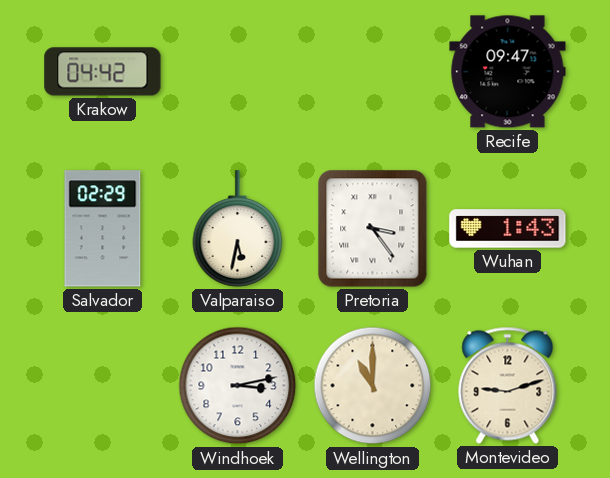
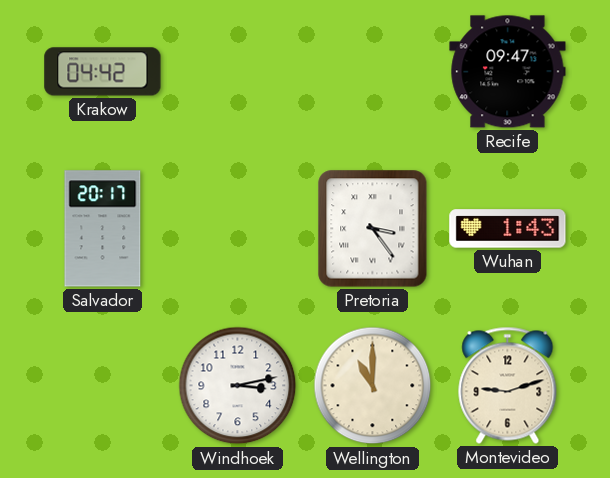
Salvador: 02:29 -> 20:17 (103, 229)
Valparaiso: 5:32 -> none (238, 229)
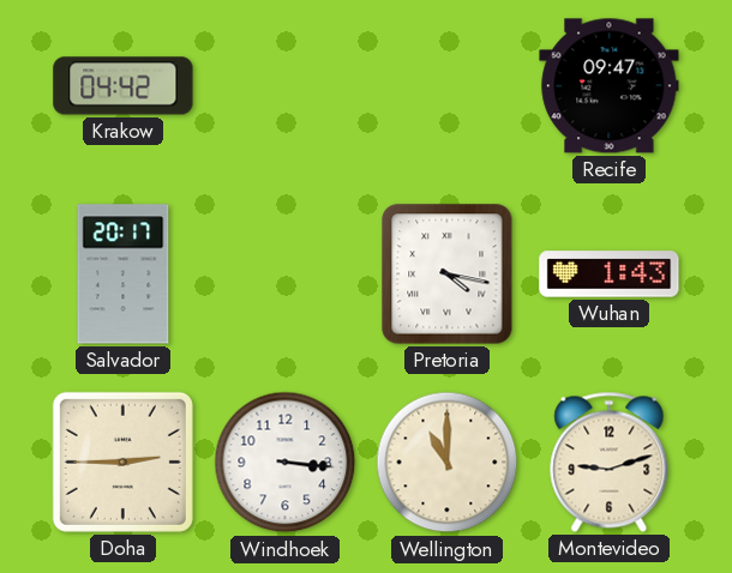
Pretoria: 3:24 -> 4:17 (448, 275)
Doha: none -> 2:45 (122, 462)
Windhoek: 3:13 -> 3:16 (286, 463)
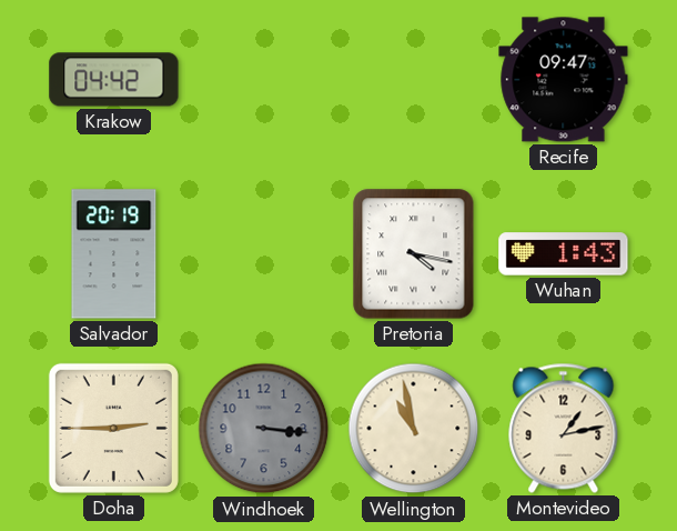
Salvador: 20:17 -> 20:19 (114, 254)
Windhoek dial: white -> grey (264, 429)
Wellington: 11:00 -> 10:58 (414, 429)
Montevideo: 9:12 -> 1:13 (564, 428)
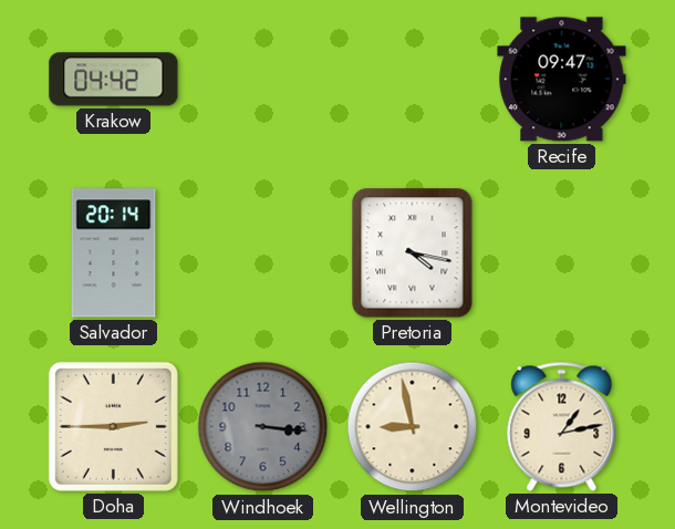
Salvador: 20:19 -> 20:14 (114, 253)
Wuhan: 1:43 -> none (564, 254)
Wellington: 10:58 -> 8:58 (413, 427)
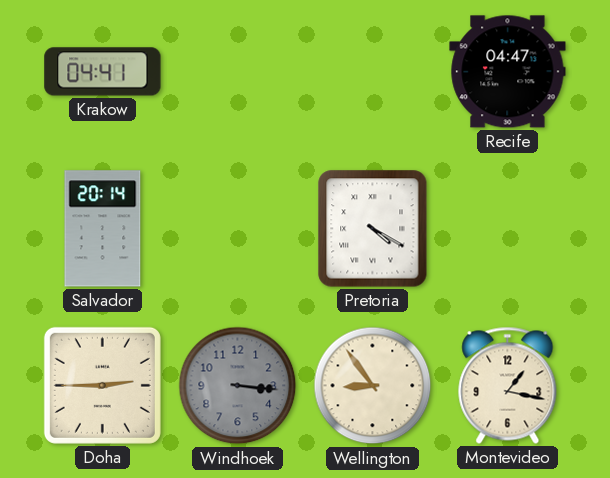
Krakow: 04:42 -> 04:41 (103, 72)
Recife: 09:47 -> 04:47 (508, 72)
Pretoria: 4:17 -> 4:20 (373, 229)
Wellington: 8:58 -> 8:54 (373, 386)
Montevideo: 1:13 -> 1:17 (508, 385)
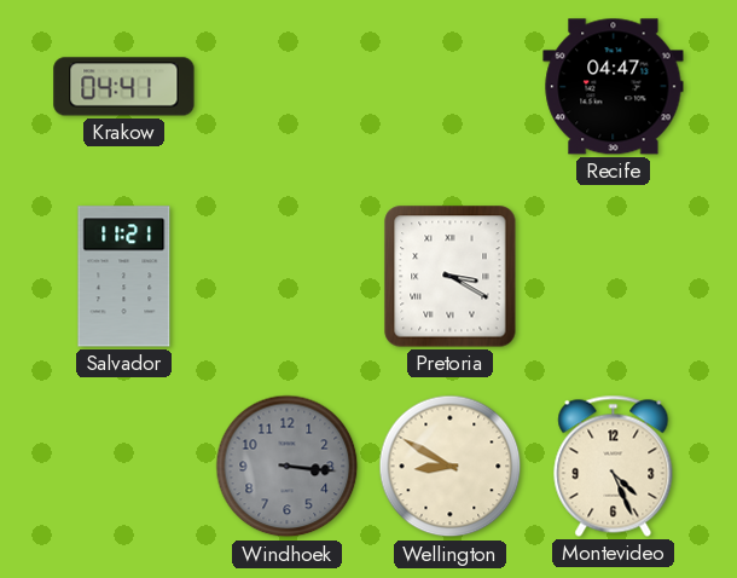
Salvador: 20:14 -> 11:21 (124, 277)
Pretoria: 4:20 -> 3:20 (451, 277)
Doha: 2:45 -> none (102, 385)
Wellington: 8:54 -> 8:50 (451, 467)
Montevideo: 1:17 -> 4:26 (614, 466)
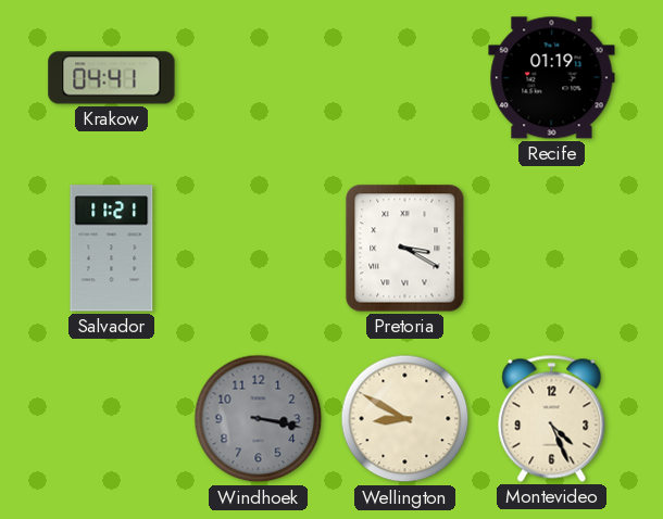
Recife: 04:47 -> 01:19 (552, 78)
Windhoek: 3:16 -> 3:17 (259, 419)
